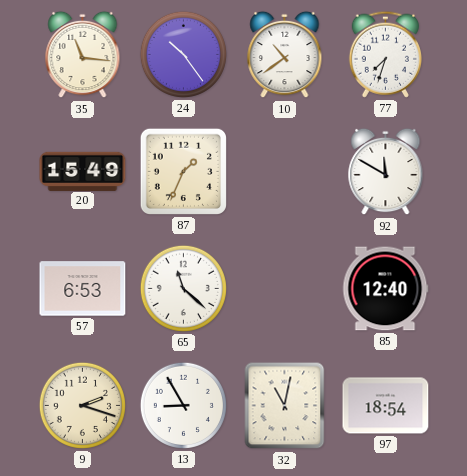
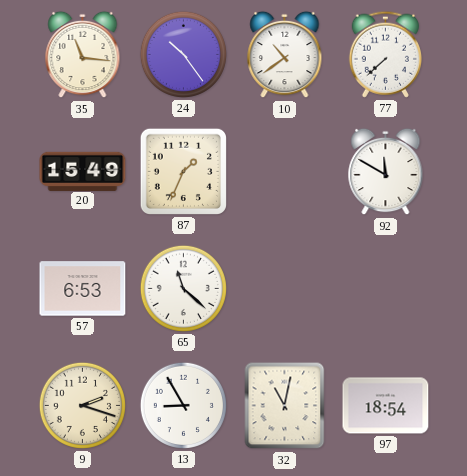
77: 7:33 -> 7:38 (385, 54)
85: 12:40 -> none (385, 289)
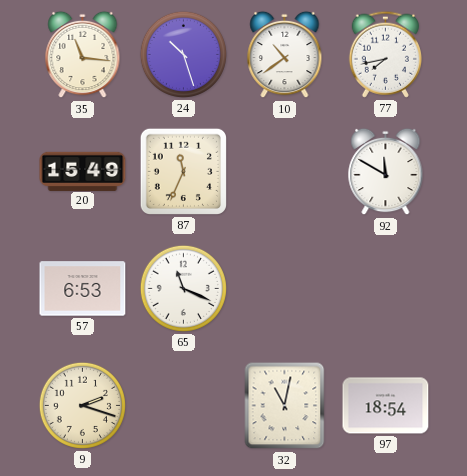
24: 10:24 -> 10:27 (183, 54)
77: 7:38 -> 7:43 (385, 54)
87: 1:34 -> 11:34 (183, 171)
65: 11:22 -> 11:19 (183, 288)
13: 8:55 -> none (183, 405)
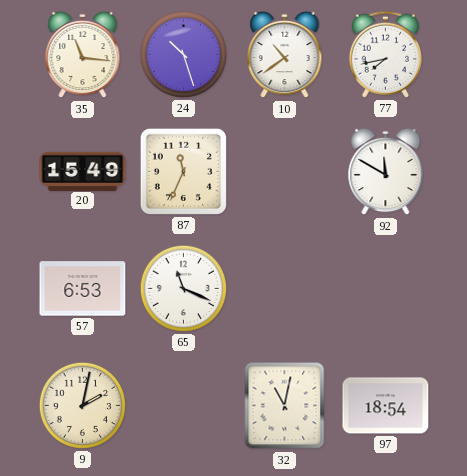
9: 2:18 -> 2:02 (82, 405)
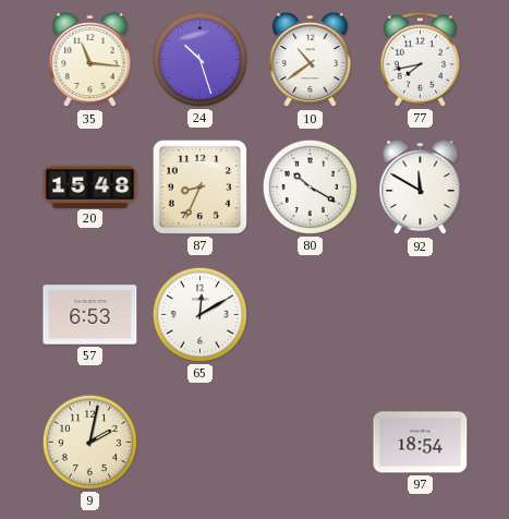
20: 15:49 -> 15:48 (90, 186)
87: 11:34 -> 8:34 (199, 186)
80: none -> 10:20 (310, 186)
65: 11:19 -> 12:10 (199, 314)
32: 11:02 -> none (285, 406)
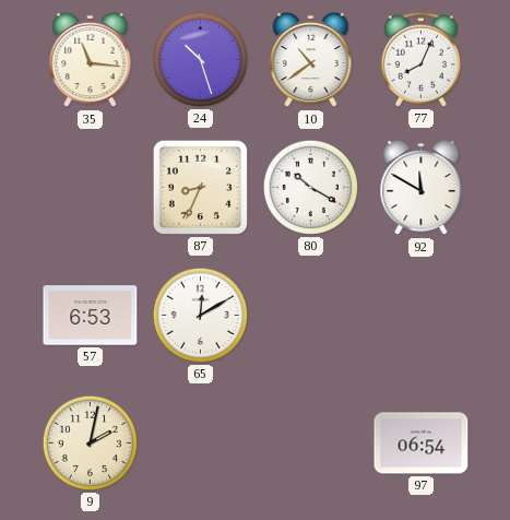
77: 7:43 -> 8:04 (420, 59)
20: 15:48 -> none (90, 186)
97: 18:54 -> 06:54 (422, 444)
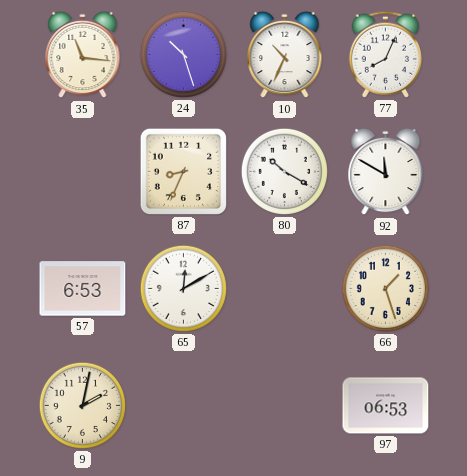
10: 10:39 -> 10:34 (285, 55)
66: none -> 1:27 (385, 288)
97: 06:54 -> 06:53 (386, 406)
